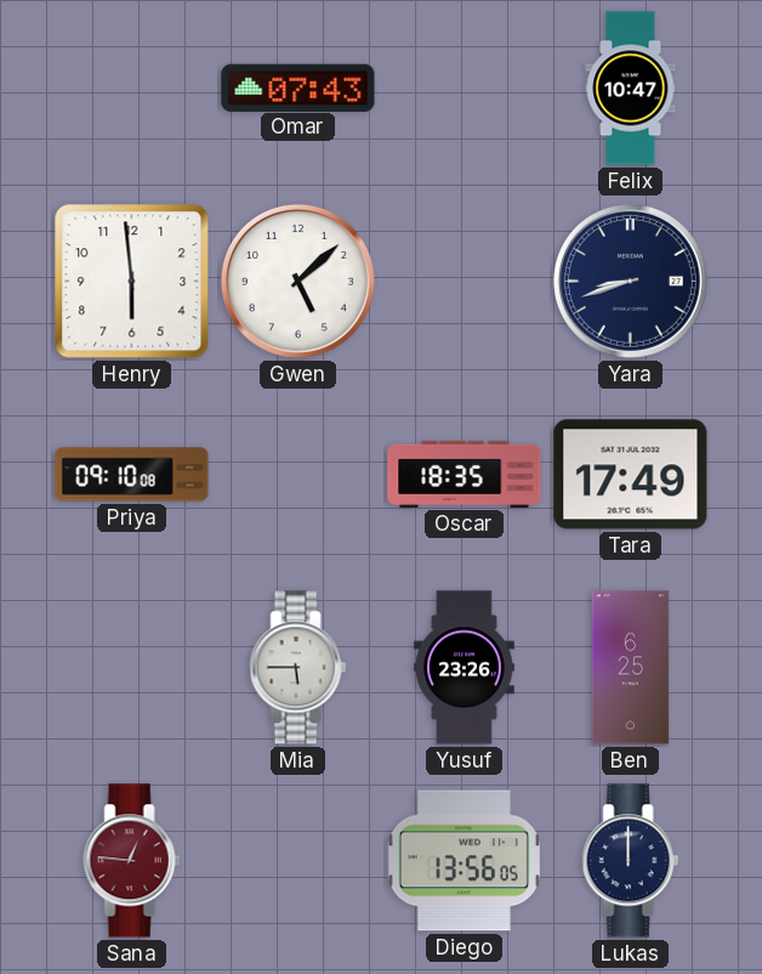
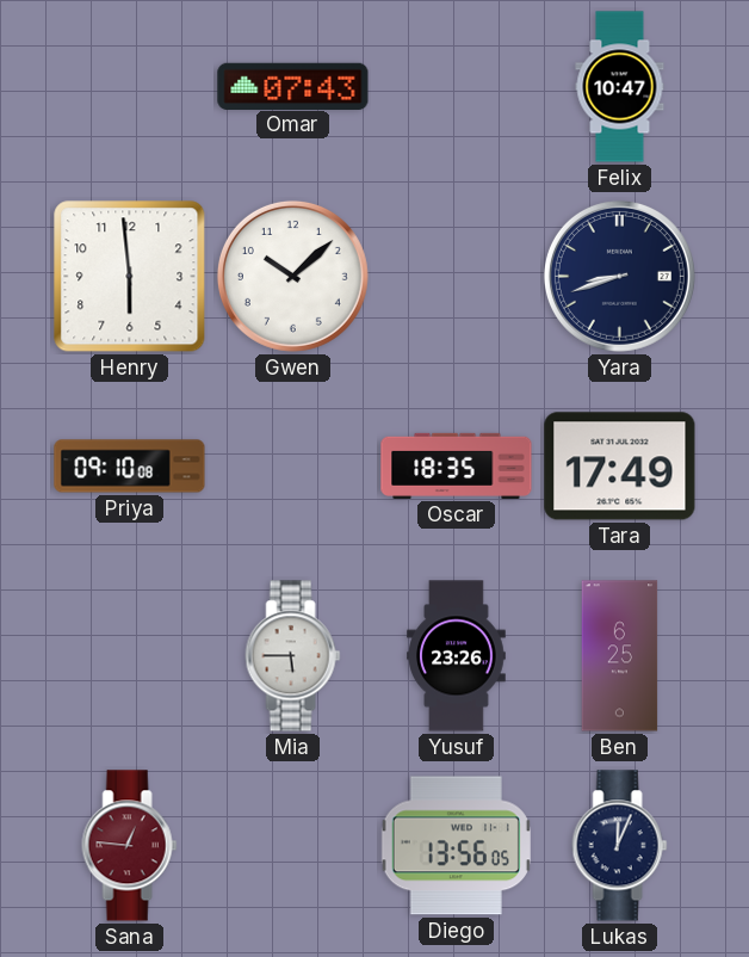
Gwen: 5:08 -> 10:08 (292, 276)
Lukas: 12:00 -> 12:04 (620, 846)
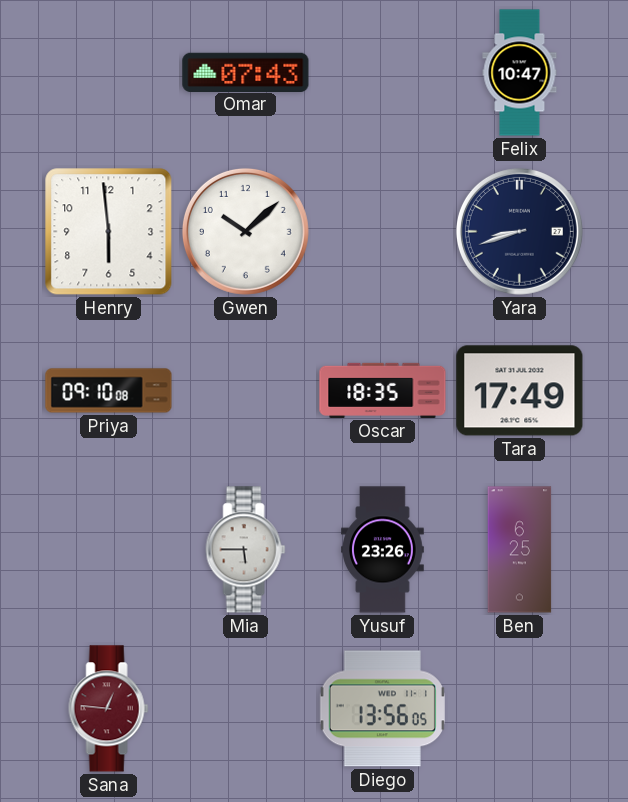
Lukas: 12:04 -> none (620, 846)
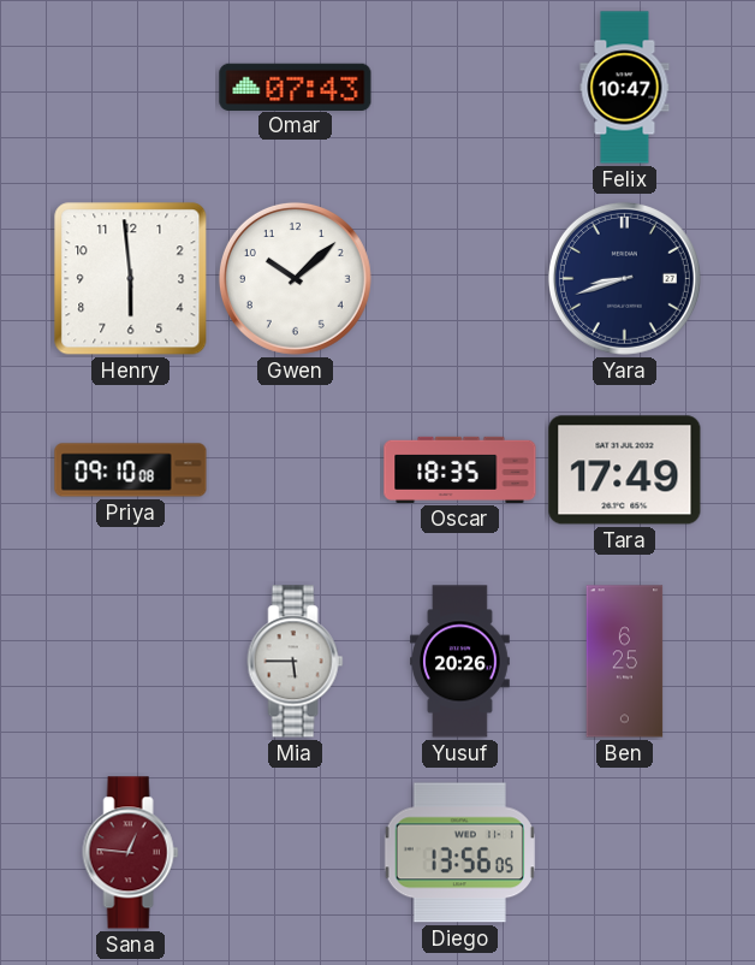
Yusuf: 23:26 -> 20:26 (460, 662)
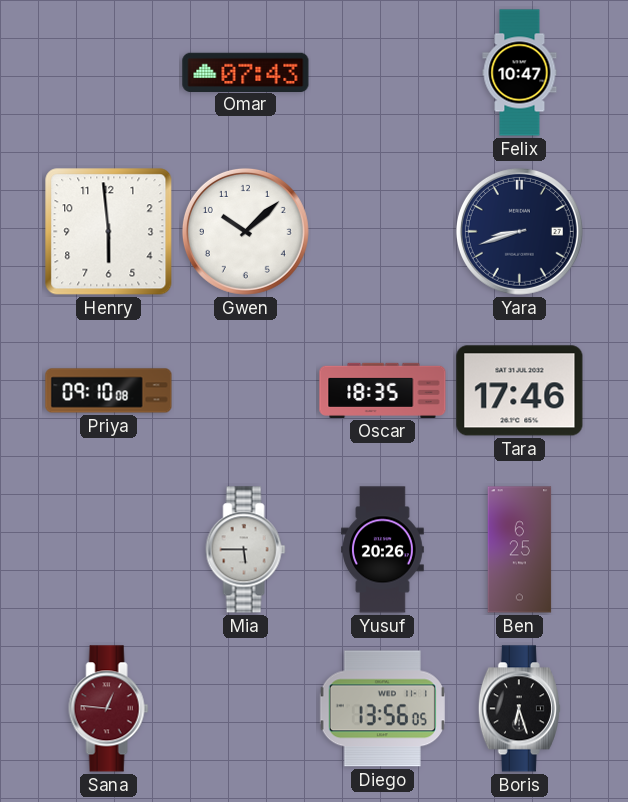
Tara: 17:49 -> 17:46 (520, 391)
Boris: none -> 6:27 (519, 709)
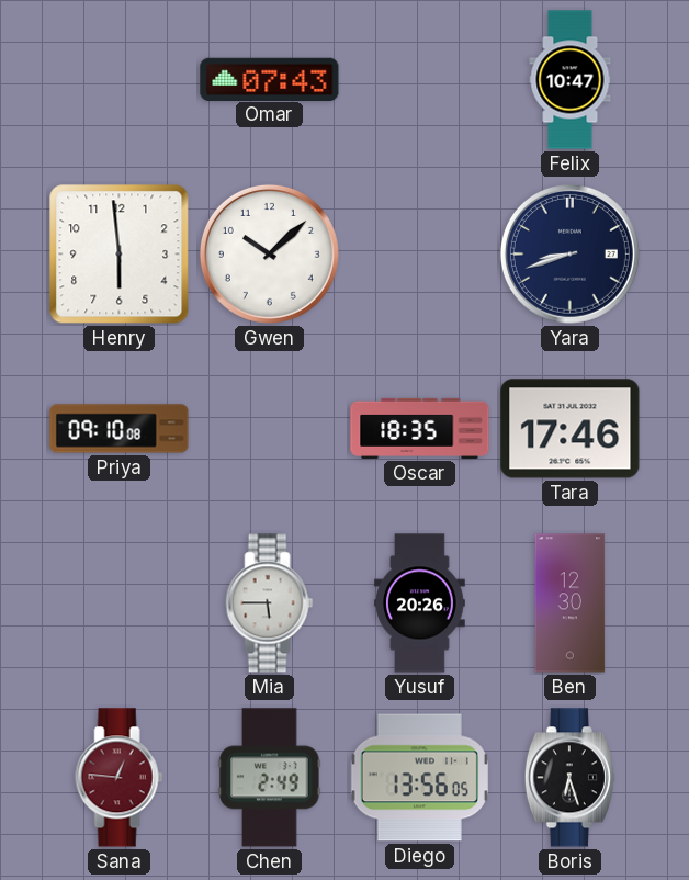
Ben: 6:25 -> 12:30 (571, 603)
Chen: none -> 2:49 (270, 778)
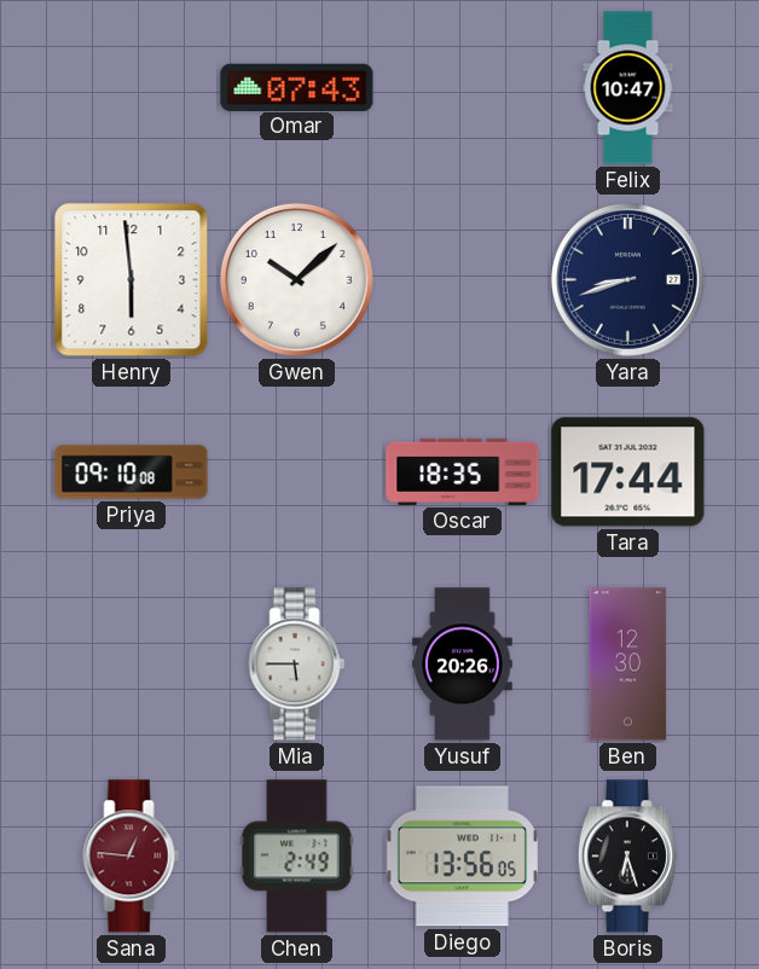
Tara: 17:46 -> 17:44 (628, 472)
